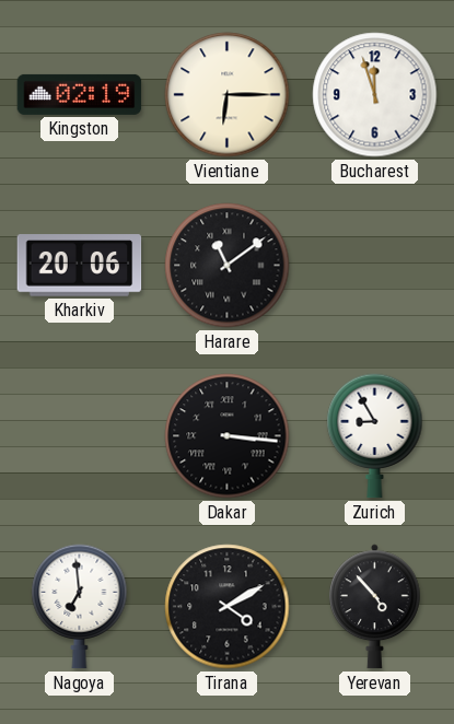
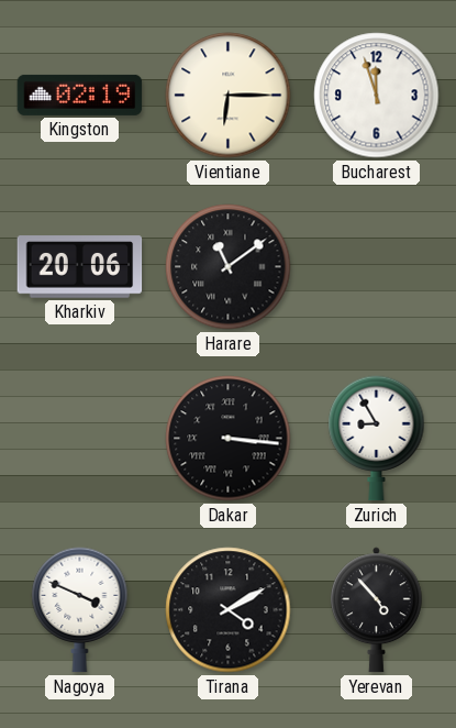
Nagoya: 6:59 -> 3:49 (80, 610)
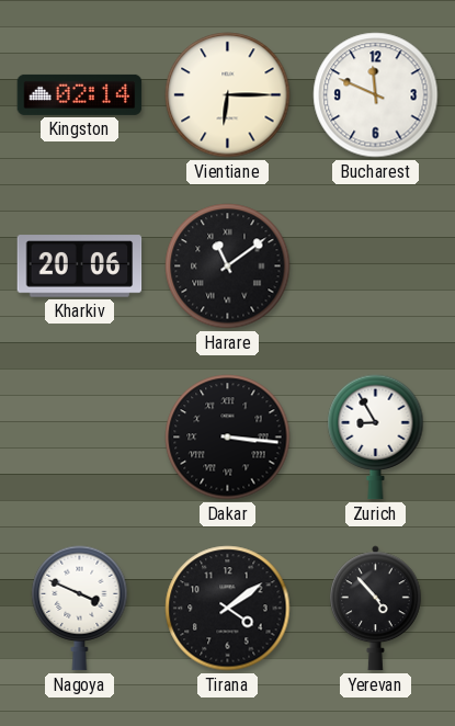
Kingston: 02:19 -> 02:14 (80, 94)
Bucharest: 11:57 -> 11:49 (376, 95)
Tirana: 4:10 -> 4:09 (228, 609)
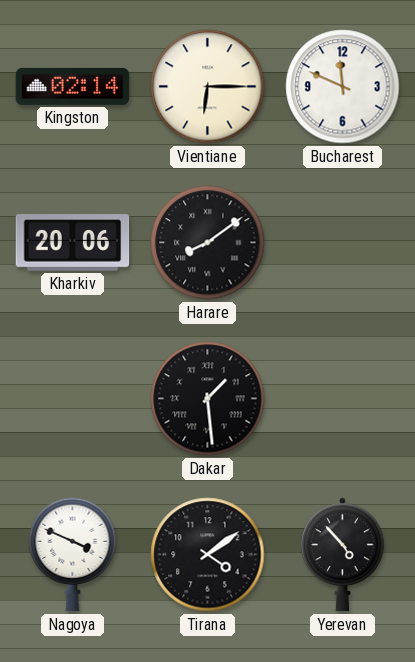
Harare: 11:09 -> 8:09 (208, 243)
Dakar: 3:16 -> 1:29 (208, 399)
Zurich: 8:55 -> none (376, 438)
